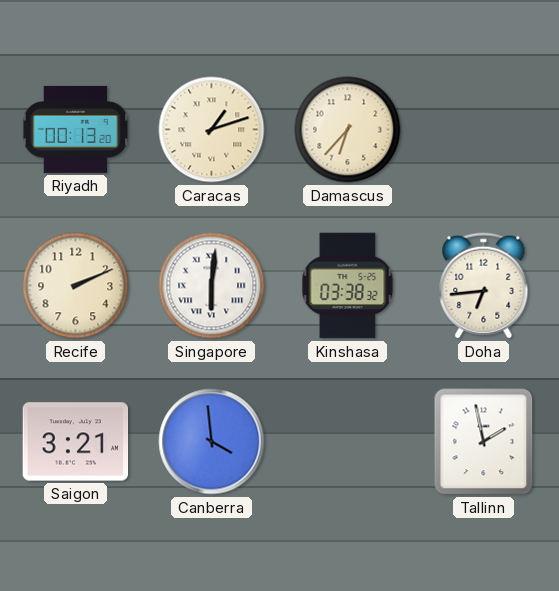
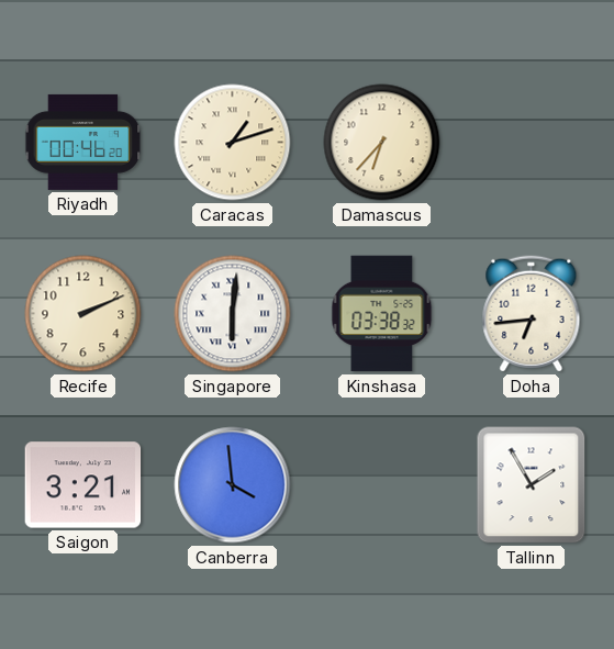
Riyadh: 00:13 -> 00:46 (83, 142)
Tallinn: 1:58 -> 1:55 (532, 485)
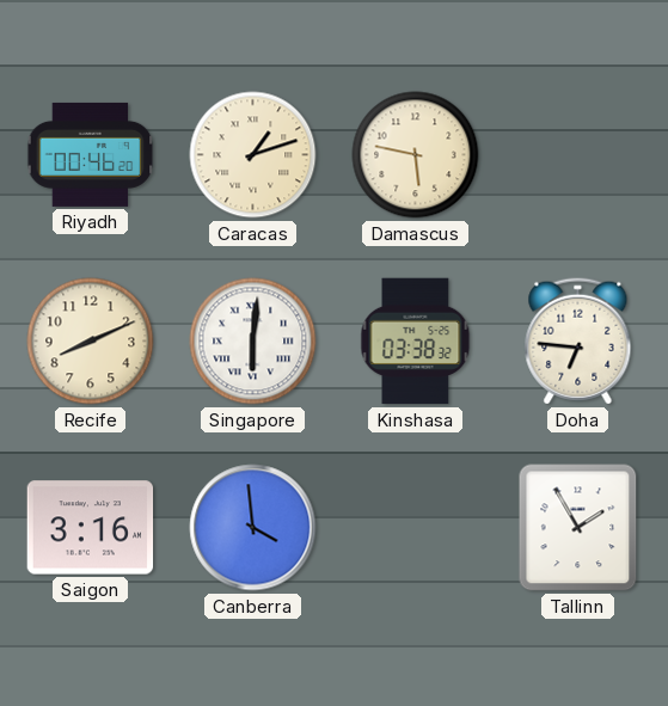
Damascus: 6:37 -> 5:47 (416, 155)
Recife: 2:11 -> 8:11 (91, 342)
Doha: 6:44 -> 6:46 (578, 342)
Saigon: 3:21 -> 3:16 (91, 528)
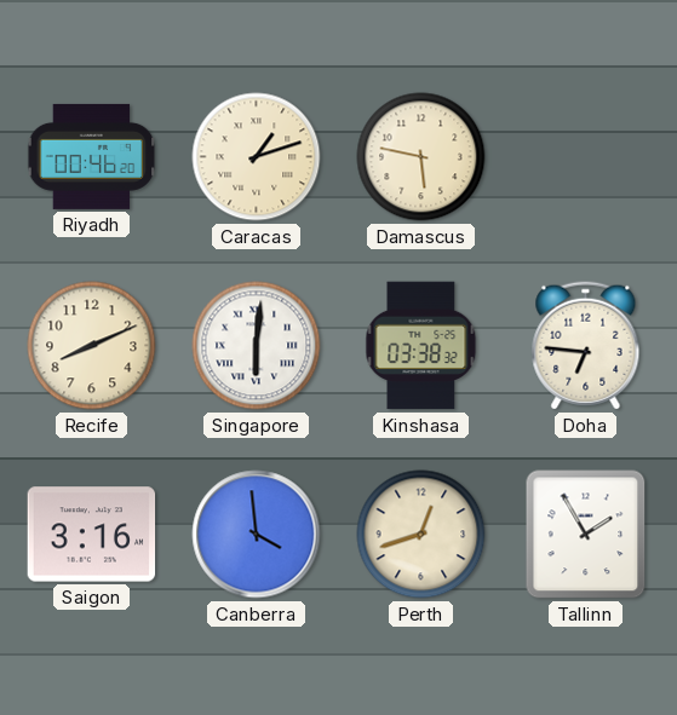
Perth: none -> 12:42 (421, 535)
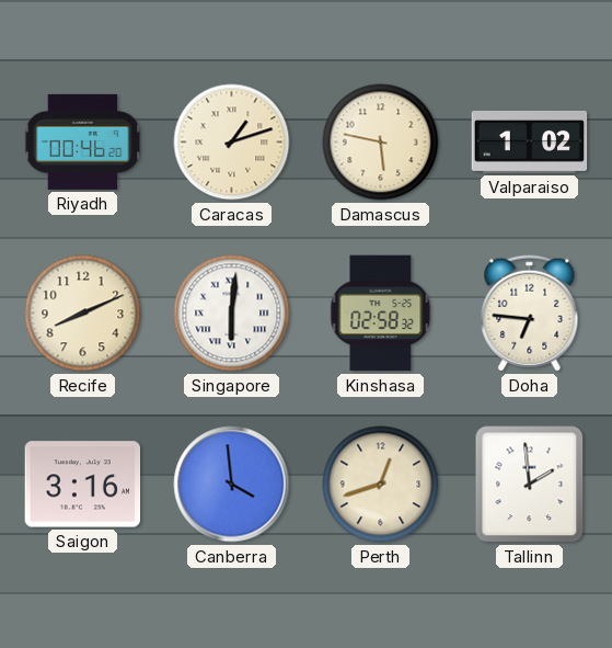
Valparaiso: none -> 1:02 (530, 141)
Kinshasa: 03:38 -> 02:58 (381, 314)
Tallinn: 1:55 -> 1:59 (530, 485)
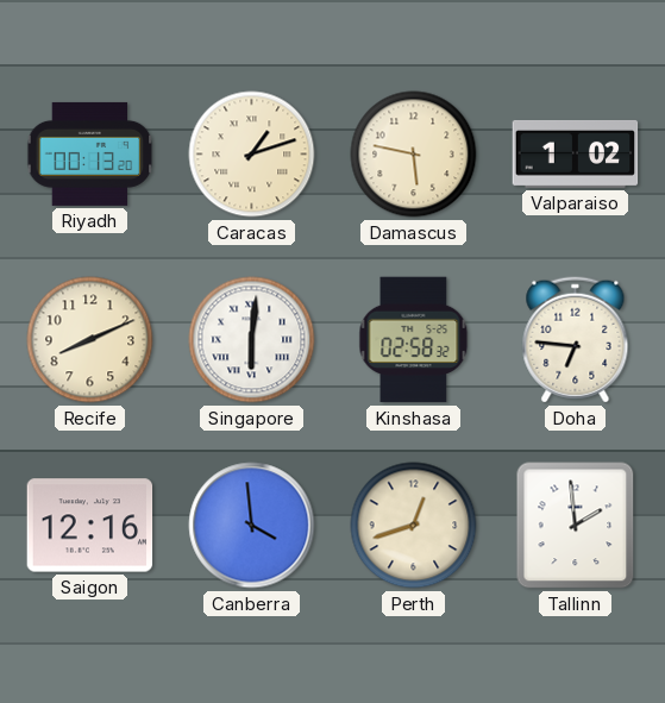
Riyadh: 00:46 -> 00:13 (90, 153)
Saigon: 3:16 -> 12:16 (90, 526)
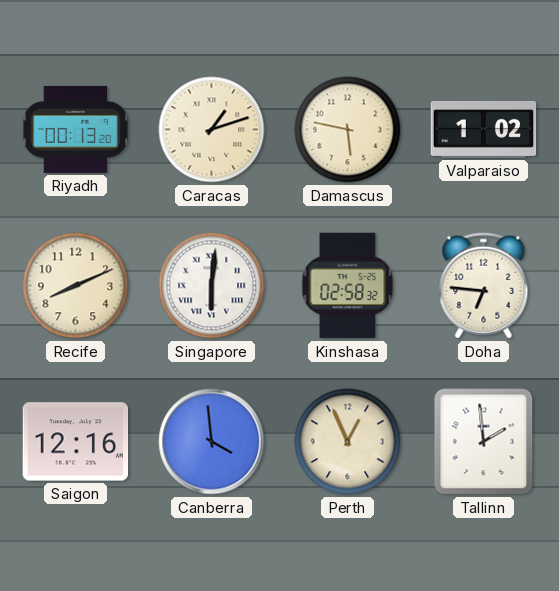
Perth: 12:42 -> 12:56 (348, 442)
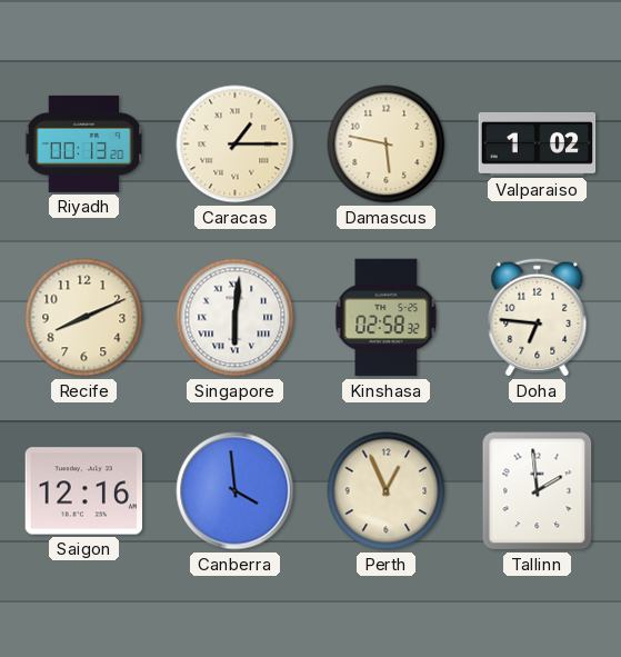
Caracas: 1:12 -> 1:15 (236, 145)
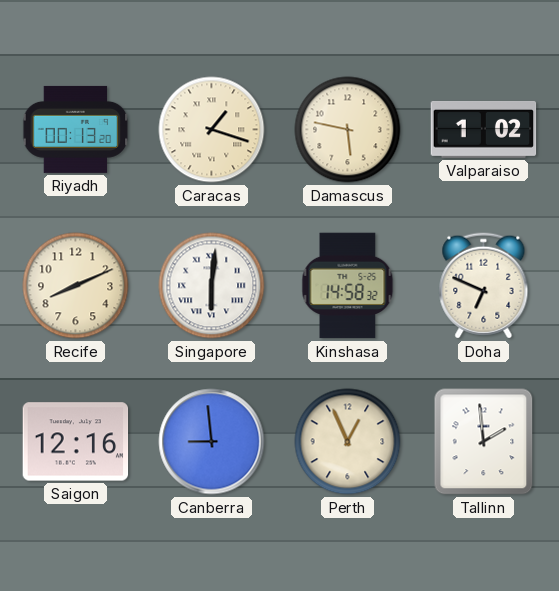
Caracas: 1:15 -> 1:18 (212, 130)
Kinshasa: 02:58 -> 14:58 (348, 286)
Doha: 6:46 -> 6:49 (484, 286)
Canberra: 3:59 -> 8:59 (212, 442)
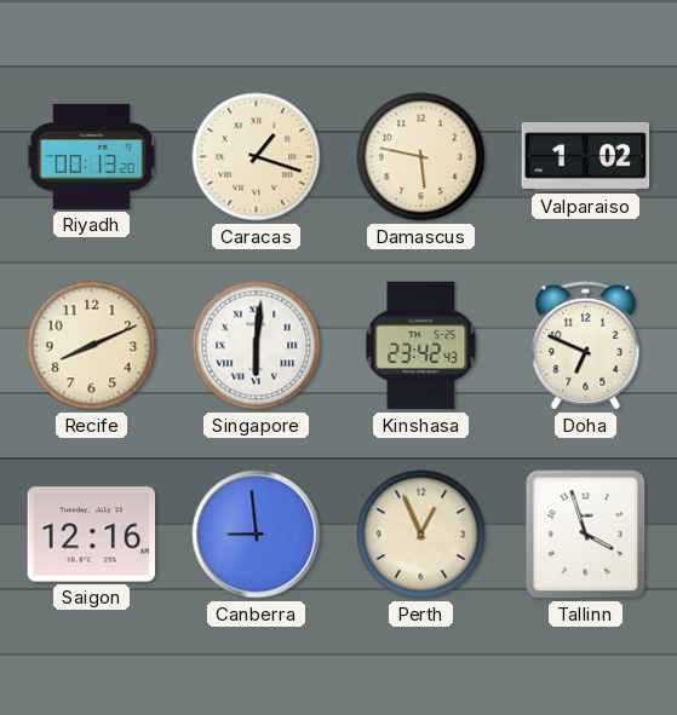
Kinshasa: 14:58 -> 23:42 (421, 346)
Tallinn: 1:59 -> 3:57 (586, 535)
